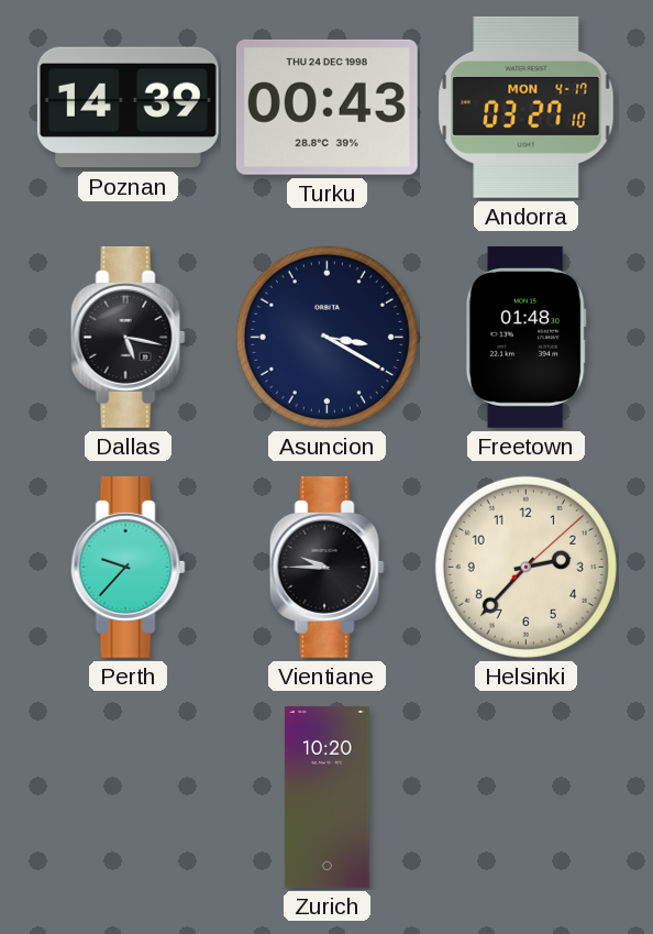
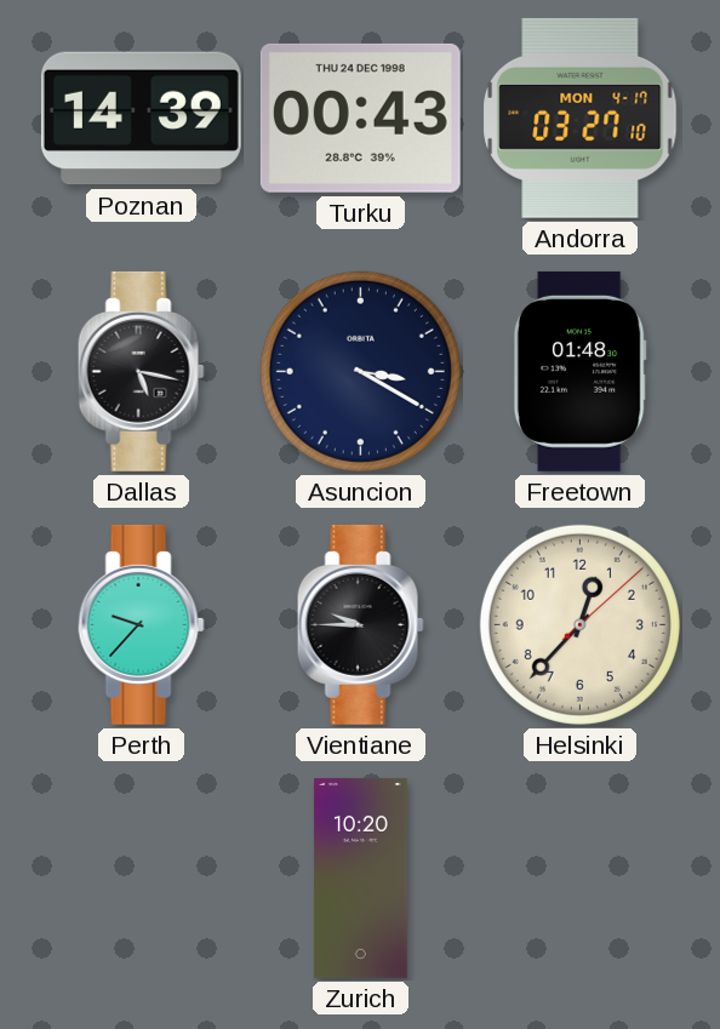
Helsinki: 2:37 -> 12:37 (579, 624)
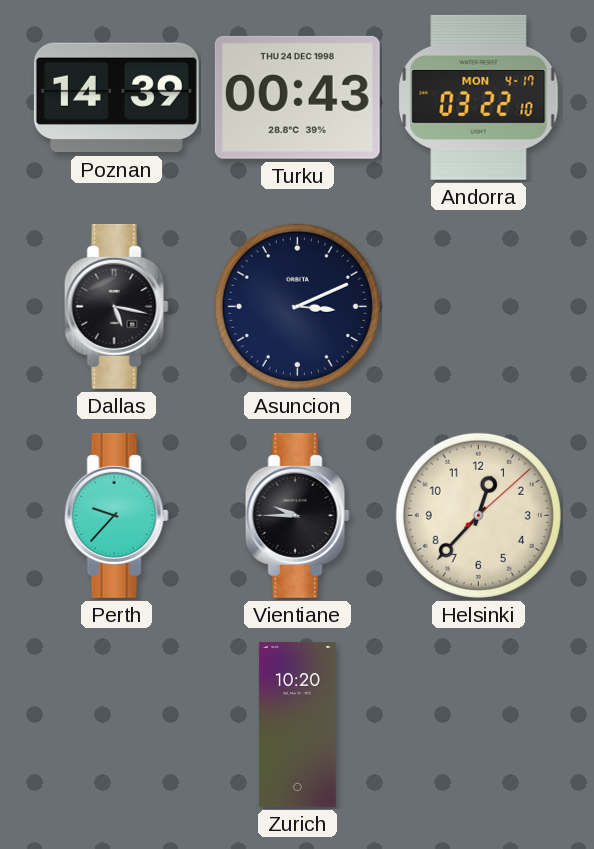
Andorra: 03:27 -> 03:22 (479, 97)
Asuncion: 3:20 -> 3:11 (297, 306)
Freetown: 01:48 -> none (579, 371)
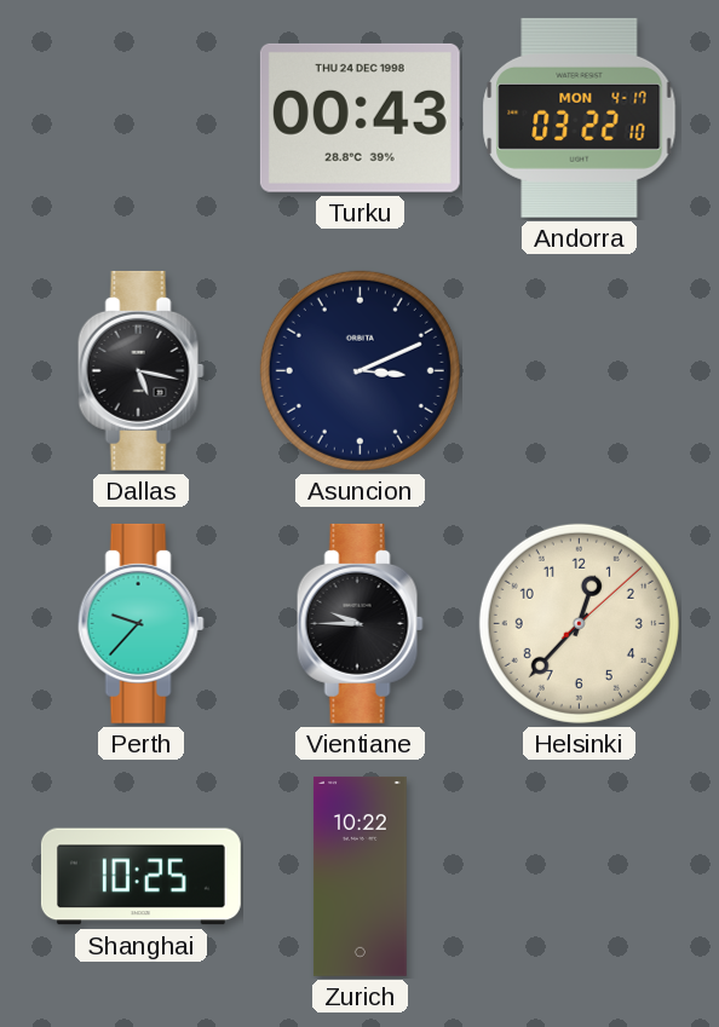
Poznan: 14:39 -> none (116, 98)
Shanghai: none -> 10:25 (140, 877)
Zurich: 10:20 -> 10:22 (361, 876)
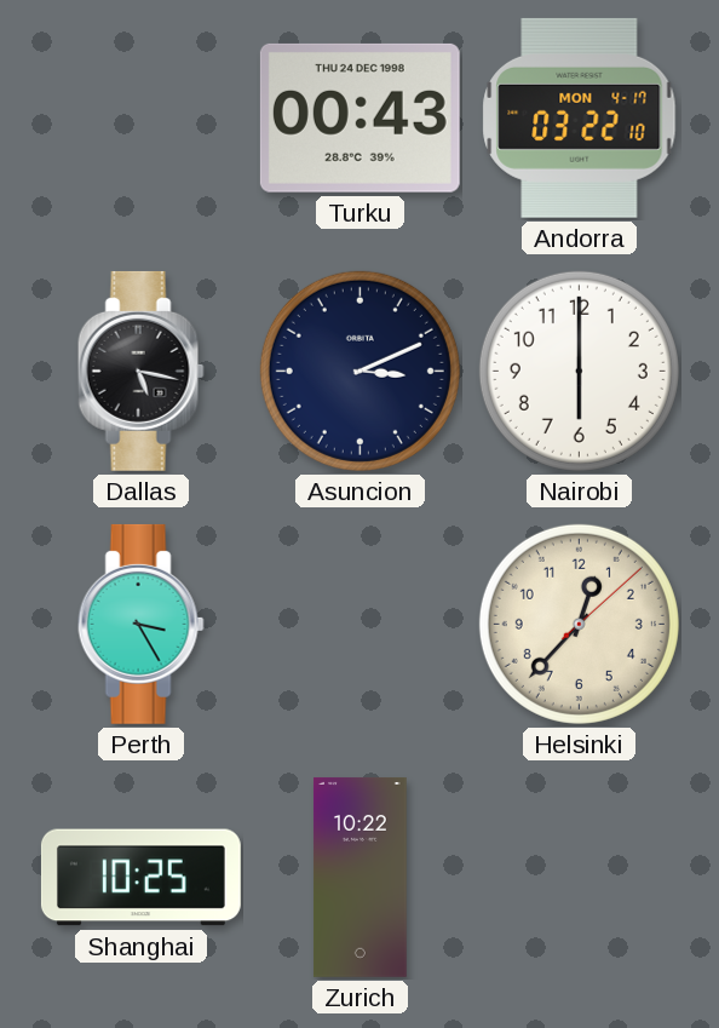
Nairobi: none -> 6:00 (579, 371)
Perth: 9:37 -> 3:25 (140, 624)
Vientiane: 9:45 -> none (359, 623)
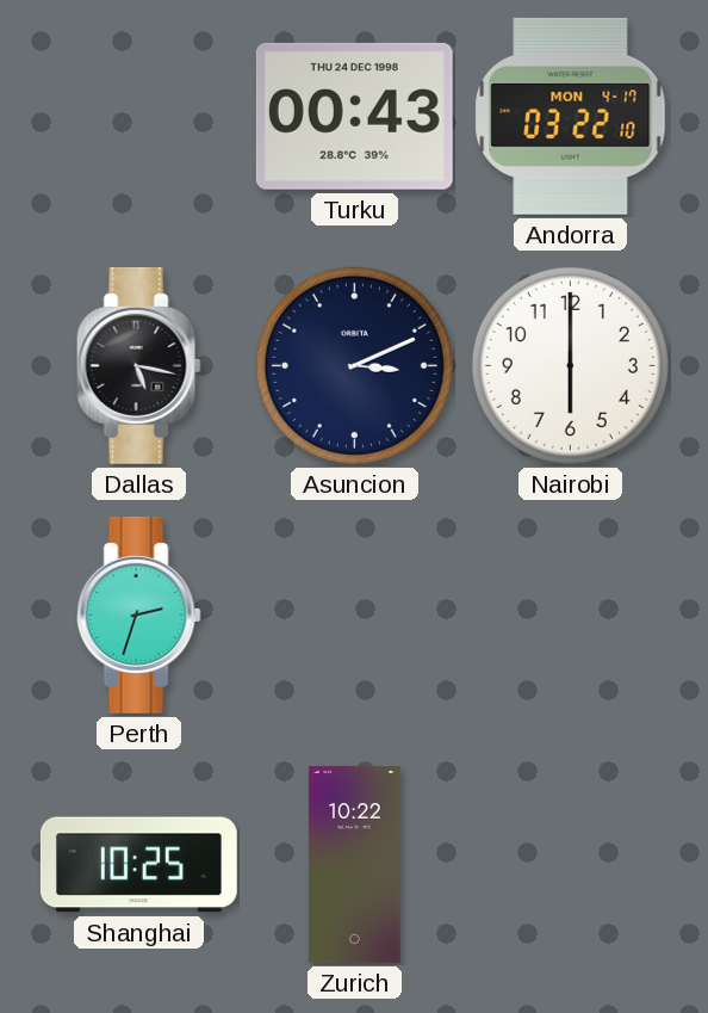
Perth: 3:25 -> 2:33 (138, 614)
Helsinki: 12:37 -> none (579, 624)
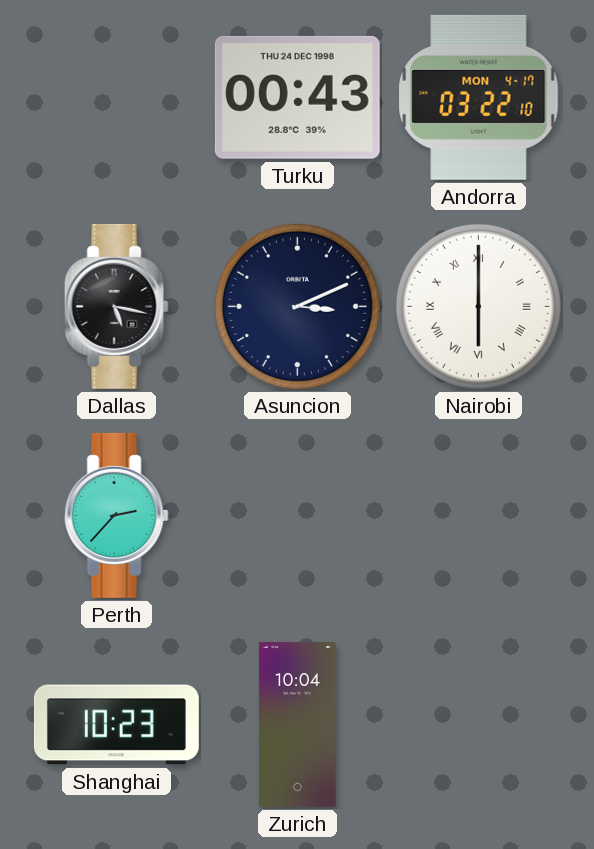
Nairobi numerals: Arabic -> Roman (478, 306)
Perth: 2:33 -> 2:37 (116, 515)
Shanghai: 10:25 -> 10:23 (116, 725)
Zurich: 10:22 -> 10:04 (298, 724)
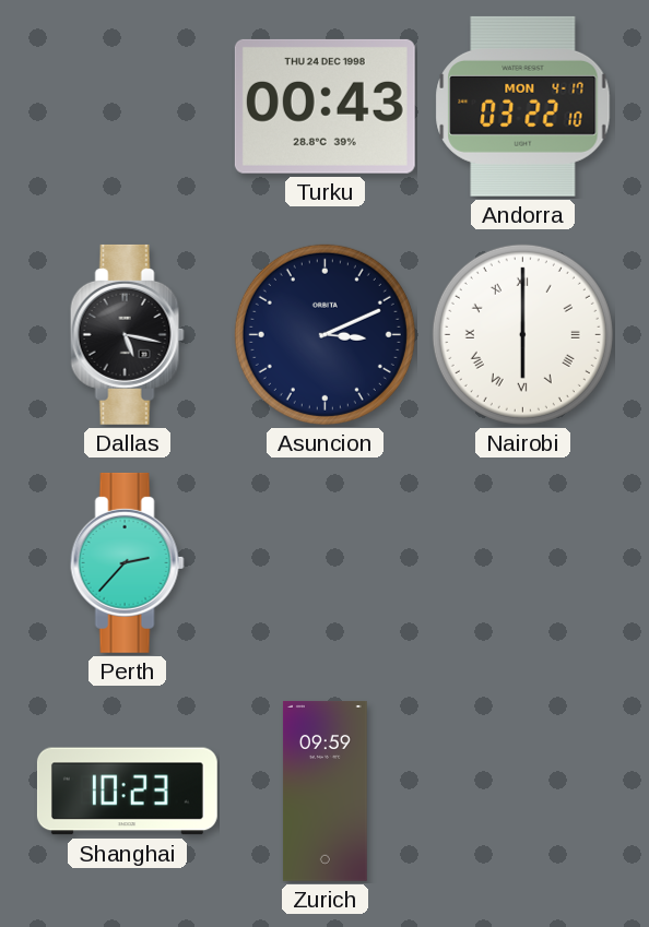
Zurich: 10:04 -> 09:59 (326, 791)
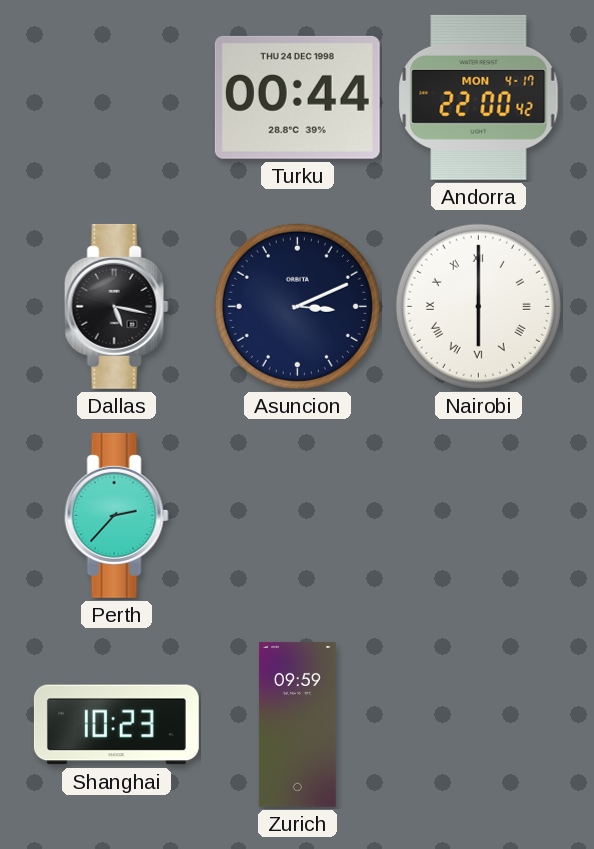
Turku: 00:43 -> 00:44 (297, 97)
Andorra: 03:22 -> 22:00 (479, 97)
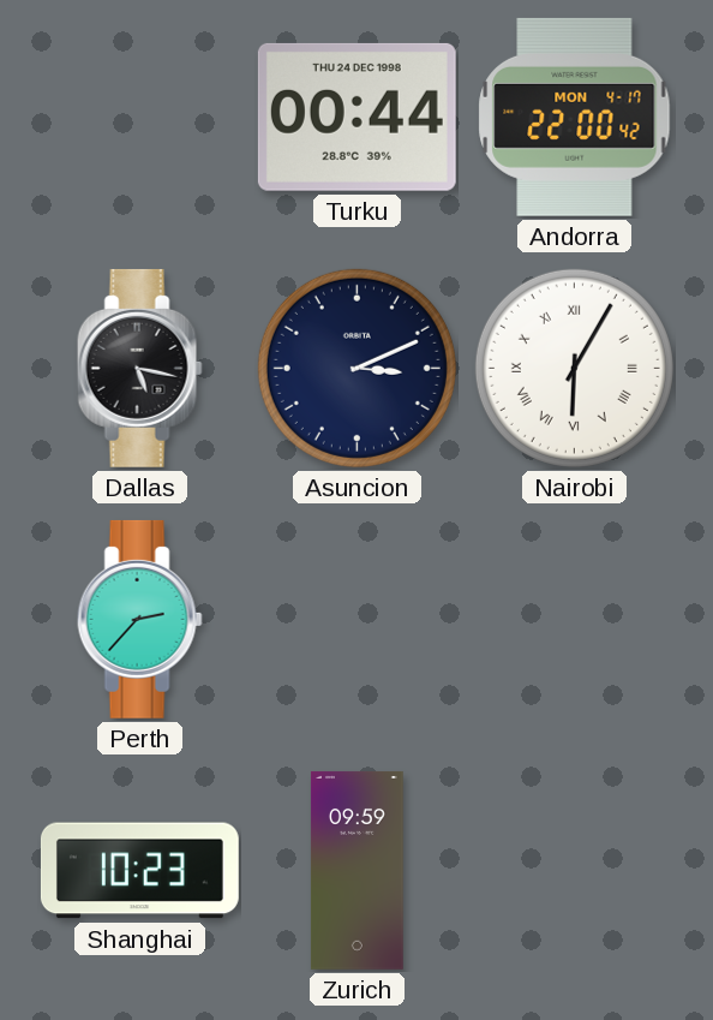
Nairobi: 6:00 -> 6:05 (574, 368)
